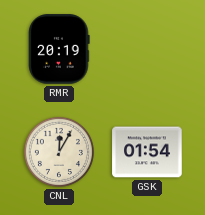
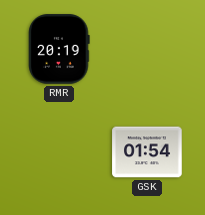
CNL: 12:05 -> none (59, 152)
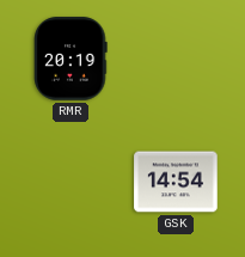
GSK: 01:54 -> 14:54 (176, 182)
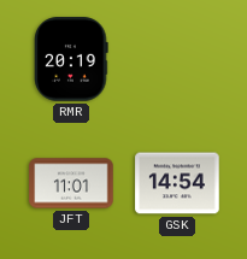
JFT: none -> 11:01 (71, 183)
